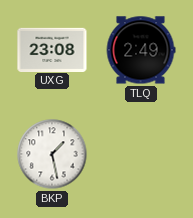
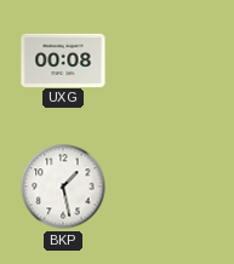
UXG: 23:08 -> 00:08 (63, 59)
TLQ: 2:49 -> none (141, 50)
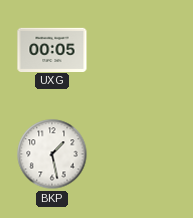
UXG: 00:08 -> 00:05 (52, 49)
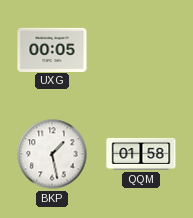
QQM: none -> 01:58 (141, 154)
